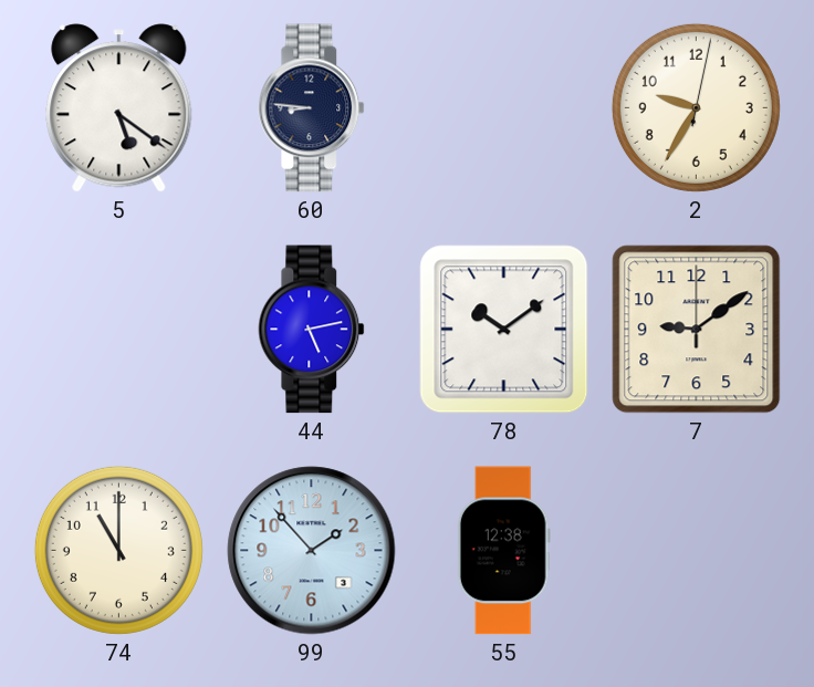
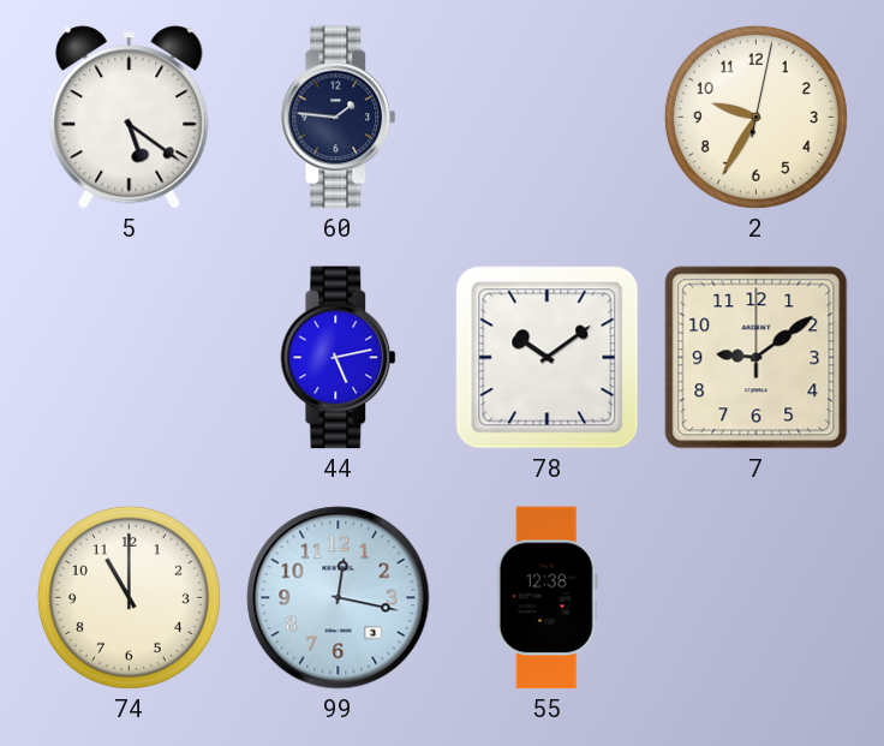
60: 8:46 -> 1:46 (339, 118)
99: 1:53 -> 12:17 (339, 598)
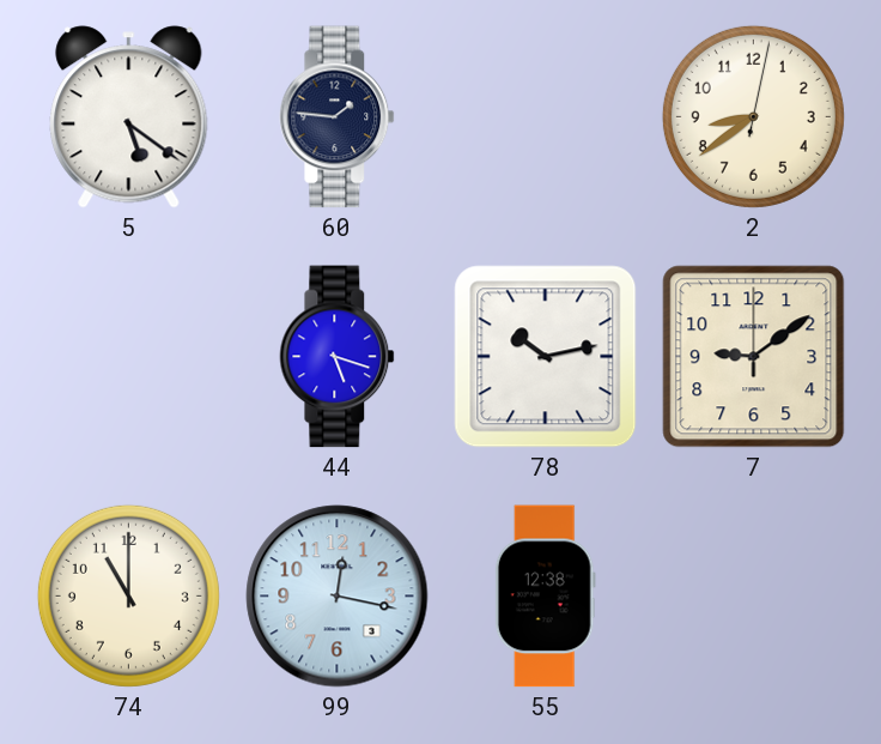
2: 9:35 -> 8:39 (753, 116)
44: 5:13 -> 5:18 (338, 357)
78: 10:09 -> 10:13 (546, 357)
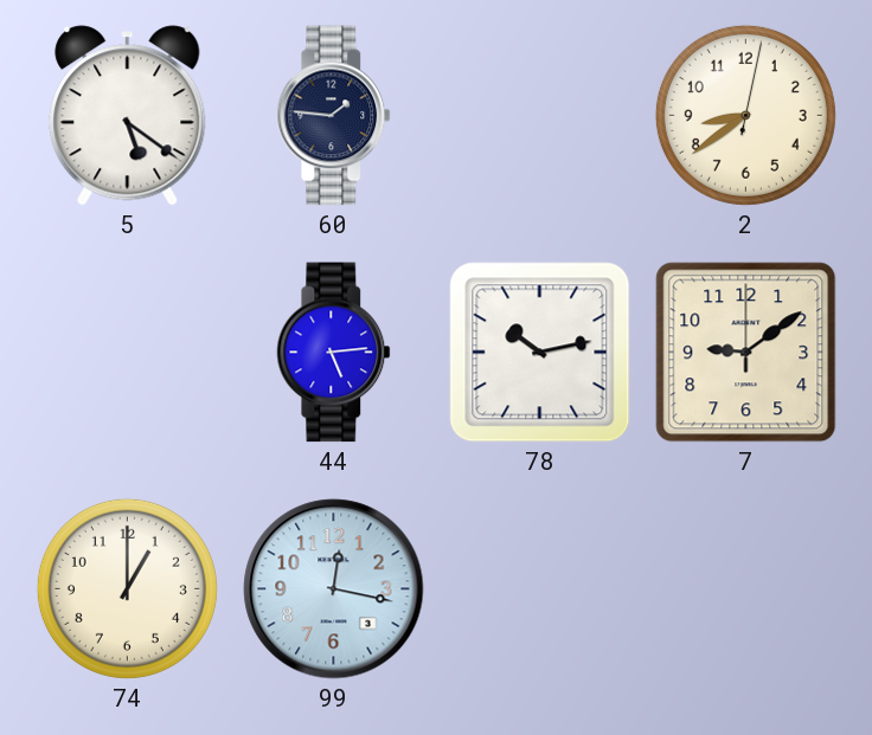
44: 5:18 -> 5:14 (334, 353)
74: 11:00 -> 1:00 (127, 588)
55: 12:38 -> none (545, 597)
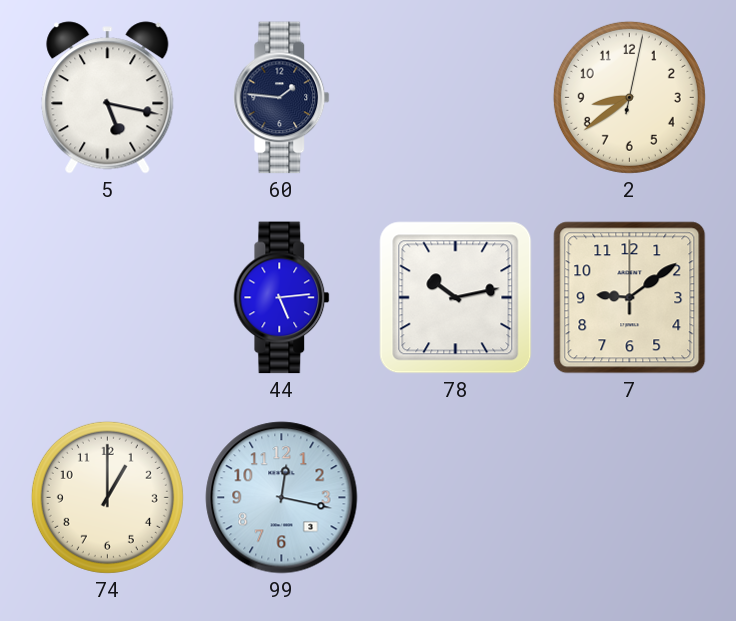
5: 5:21 -> 5:17 (108, 98)
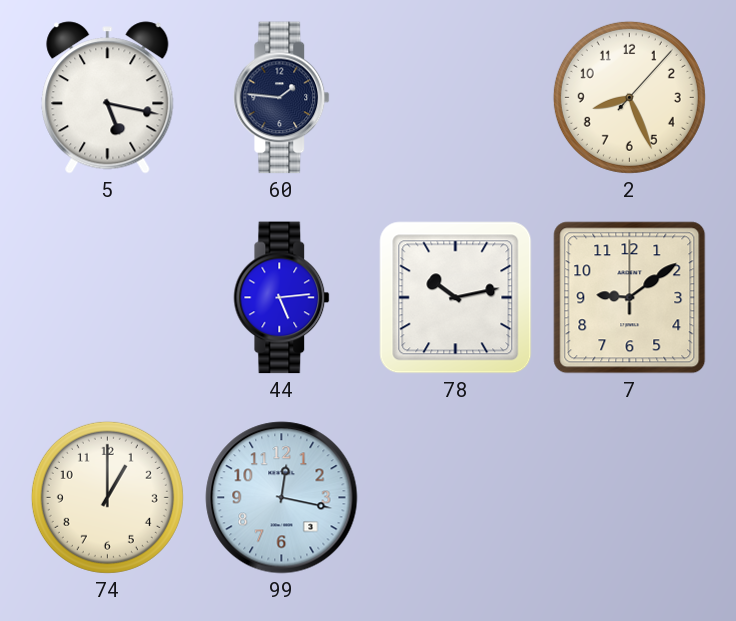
2: 8:39 -> 8:26 (629, 97)
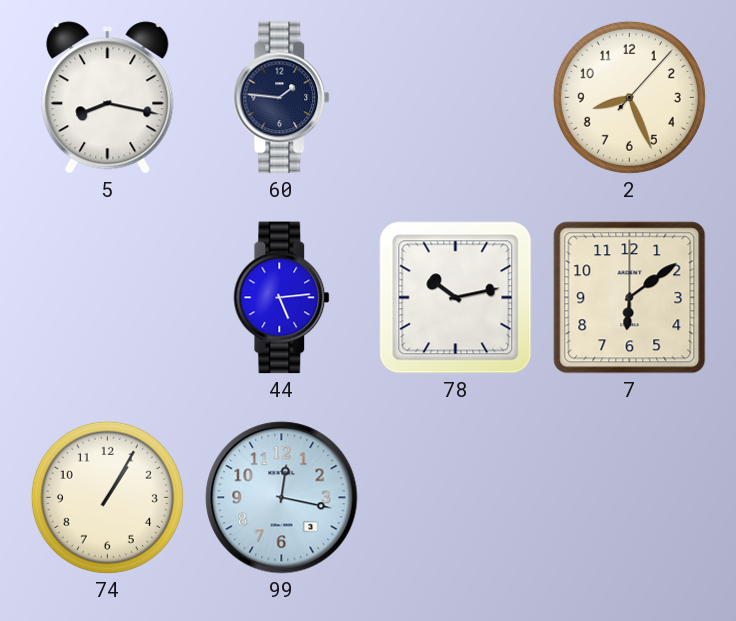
5: 5:17 -> 8:17 (108, 98)
7: 9:09 -> 6:09 (630, 298)
74: 1:00 -> 1:05 (107, 497)
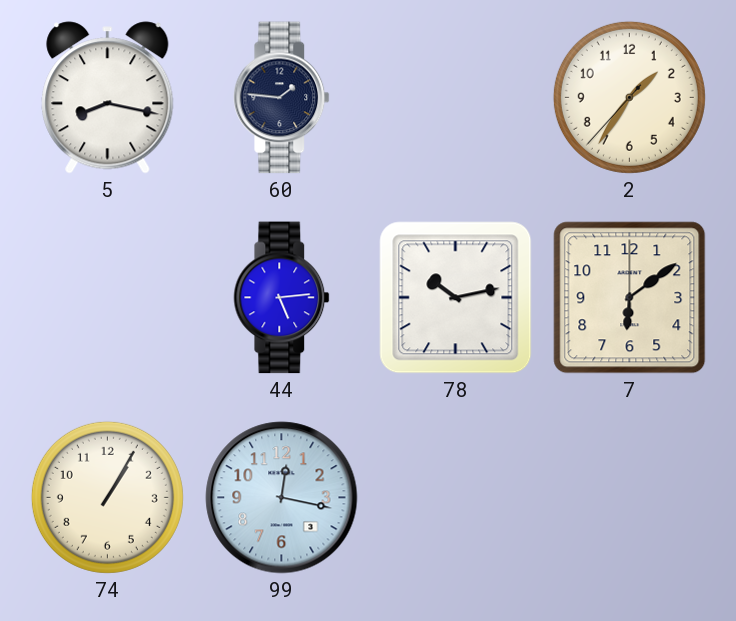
2: 8:26 -> 1:35 (629, 97)
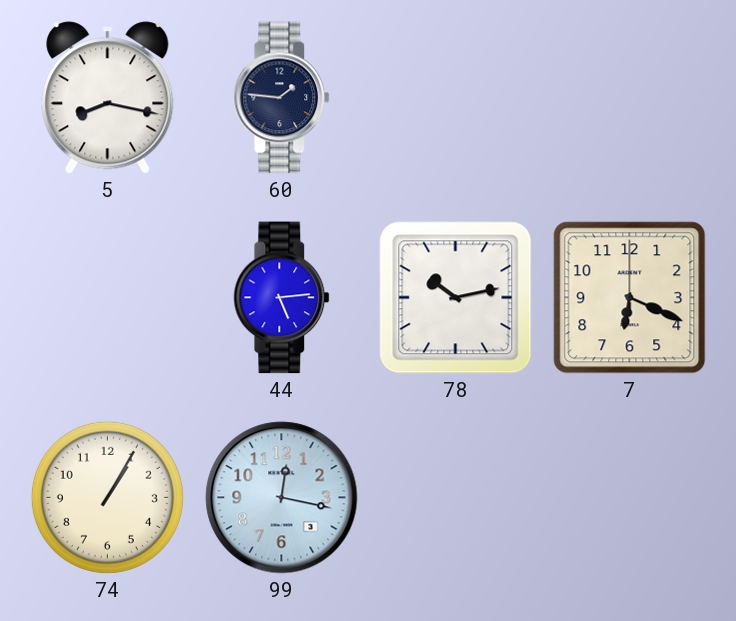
2: 1:35 -> none (629, 97)
7: 6:09 -> 6:19 (630, 298)
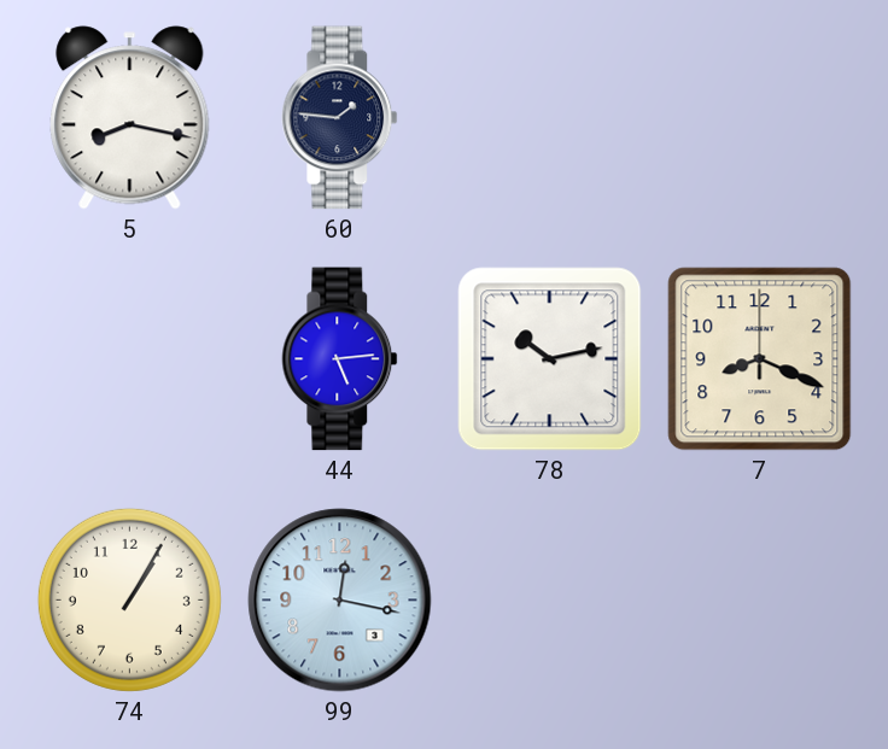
7: 6:19 -> 8:19 (760, 359)
